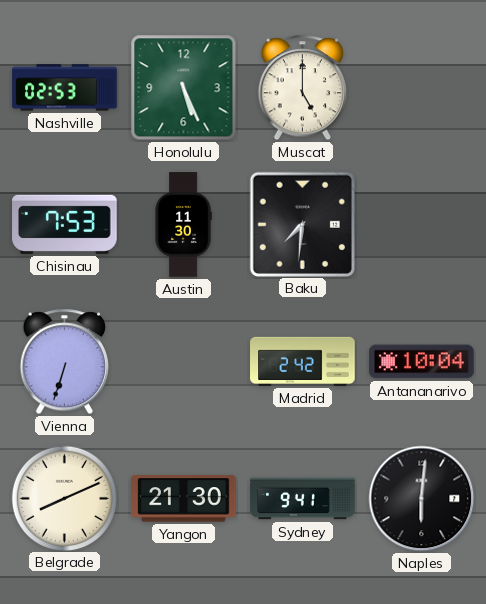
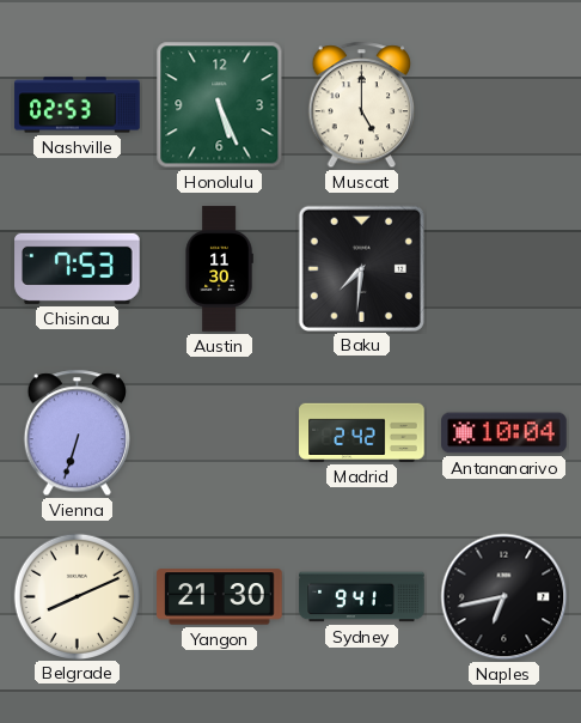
Naples: 6:01 -> 6:43 (504, 597)
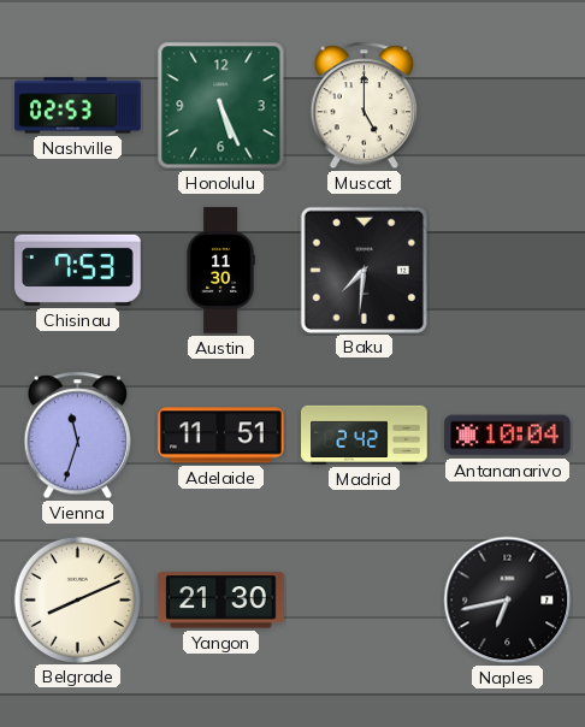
Vienna: 6:33 -> 11:33 (77, 436)
Adelaide: none -> 11:51 (221, 436)
Sydney: 9:41 -> none (362, 597)
